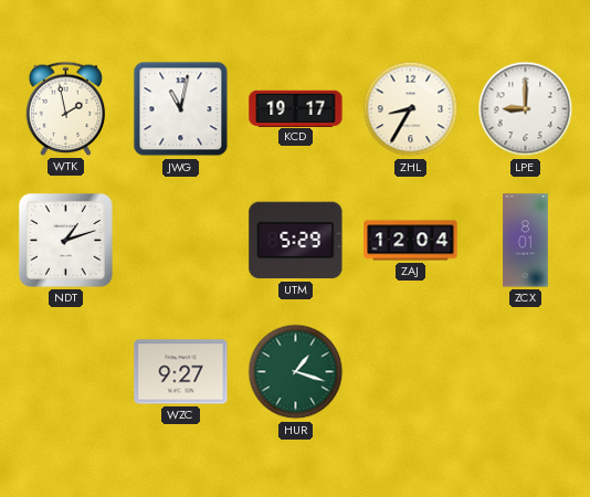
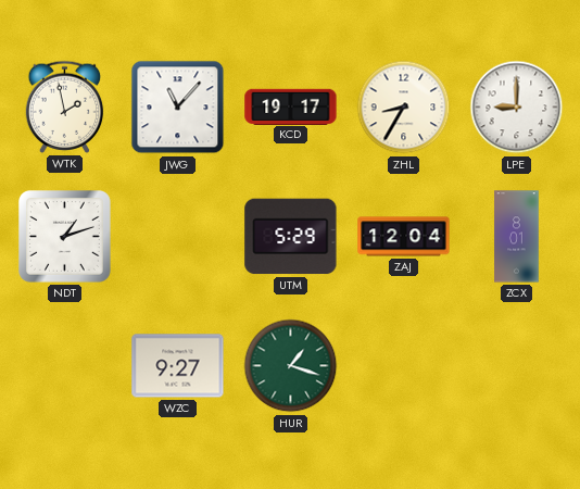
JWG: 11:02 -> 11:07 (178, 108)
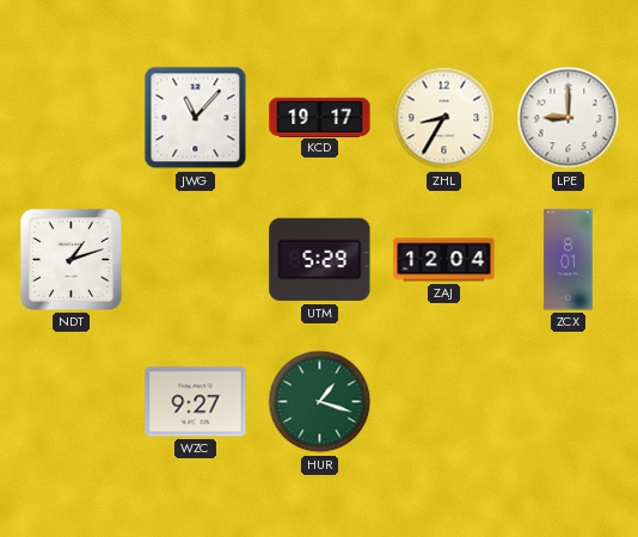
WTK: 1:58 -> none (65, 106)
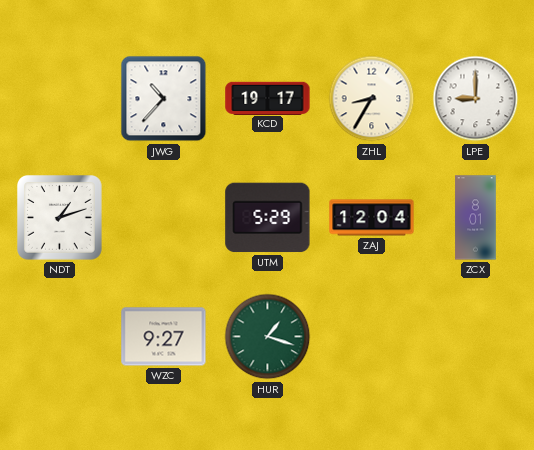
JWG: 11:07 -> 10:37 (164, 99)
